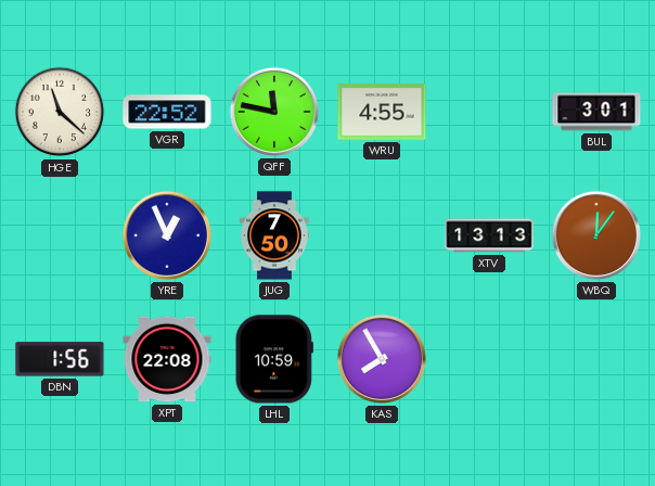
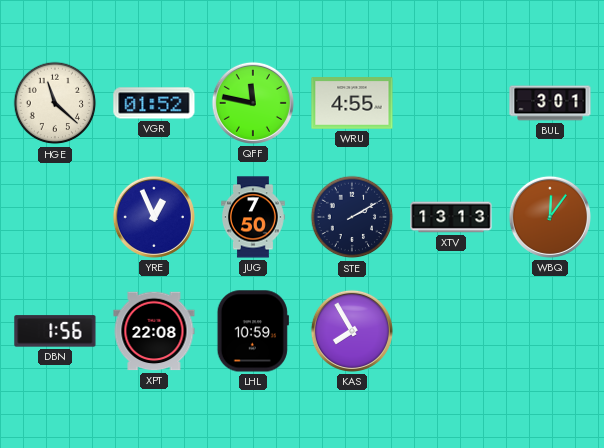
VGR: 22:52 -> 01:52 (154, 103)
STE: none -> 2:10 (352, 217)
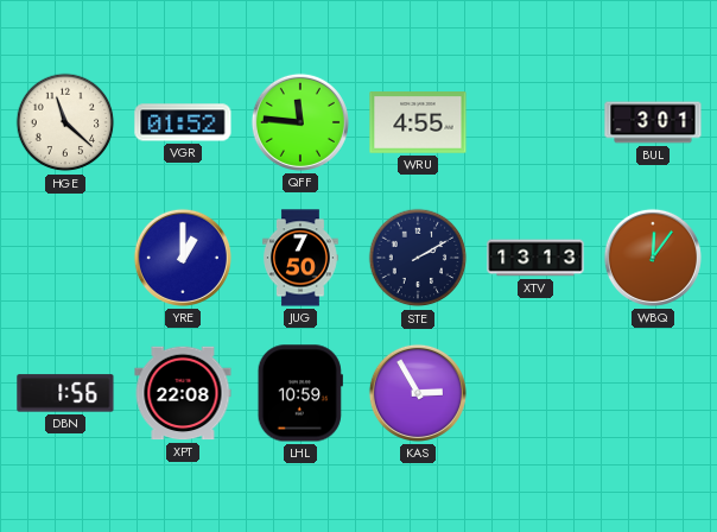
QFF: 11:47 -> 11:46 (300, 122)
YRE: 12:56 -> 1:00 (183, 258)
KAS: 7:55 -> 2:55 (418, 393)
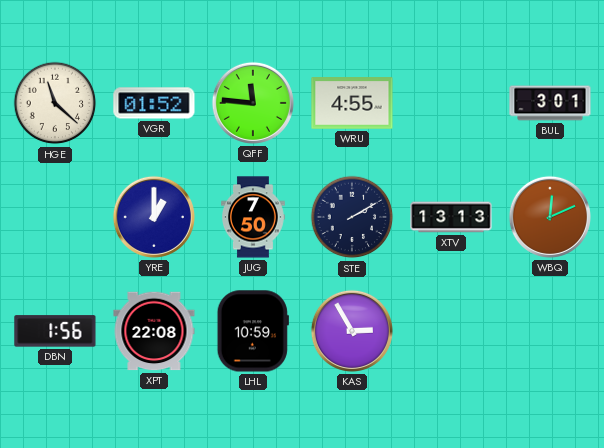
WBQ: 12:06 -> 12:11 (550, 217)
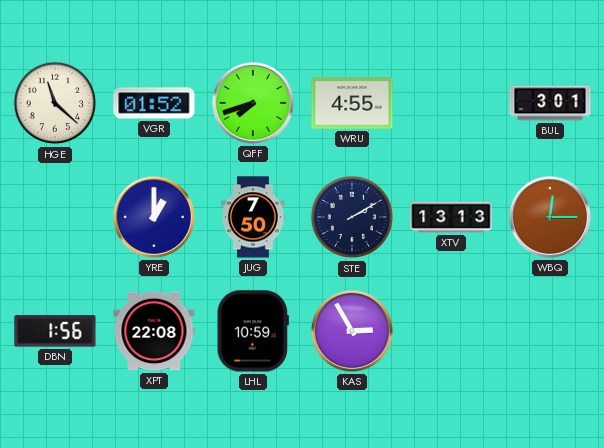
QFF: 11:46 -> 7:42 (253, 103)
WBQ: 12:11 -> 12:15 (550, 217)
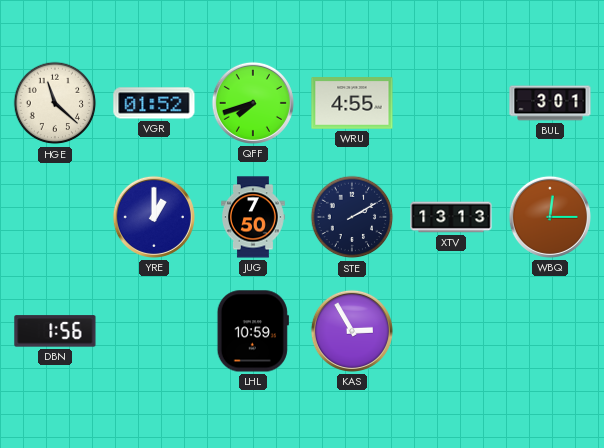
XPT: 22:08 -> none (154, 331)
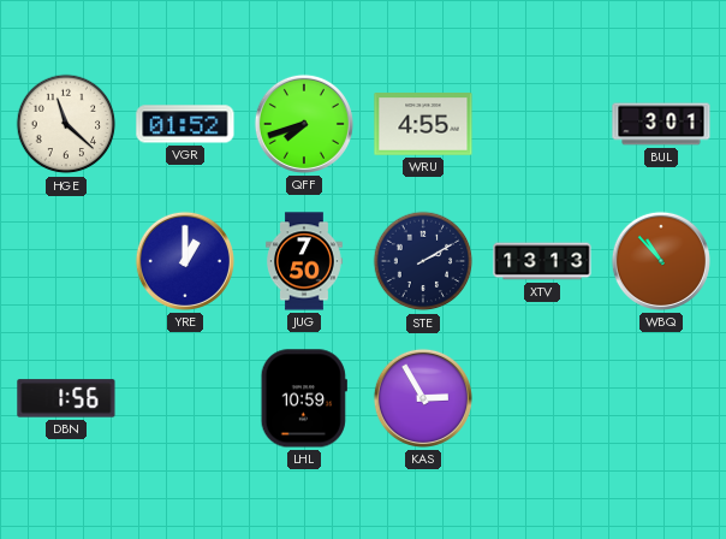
WBQ: 12:15 -> 10:53 (661, 261)
